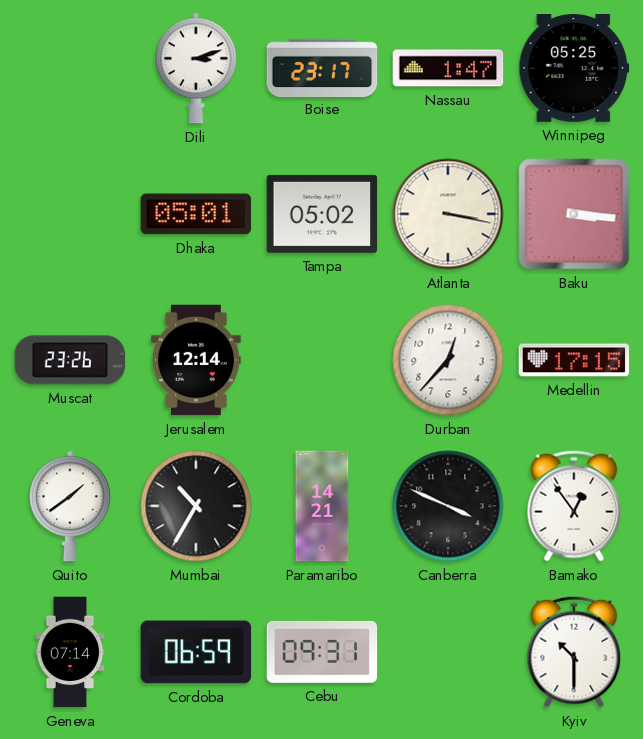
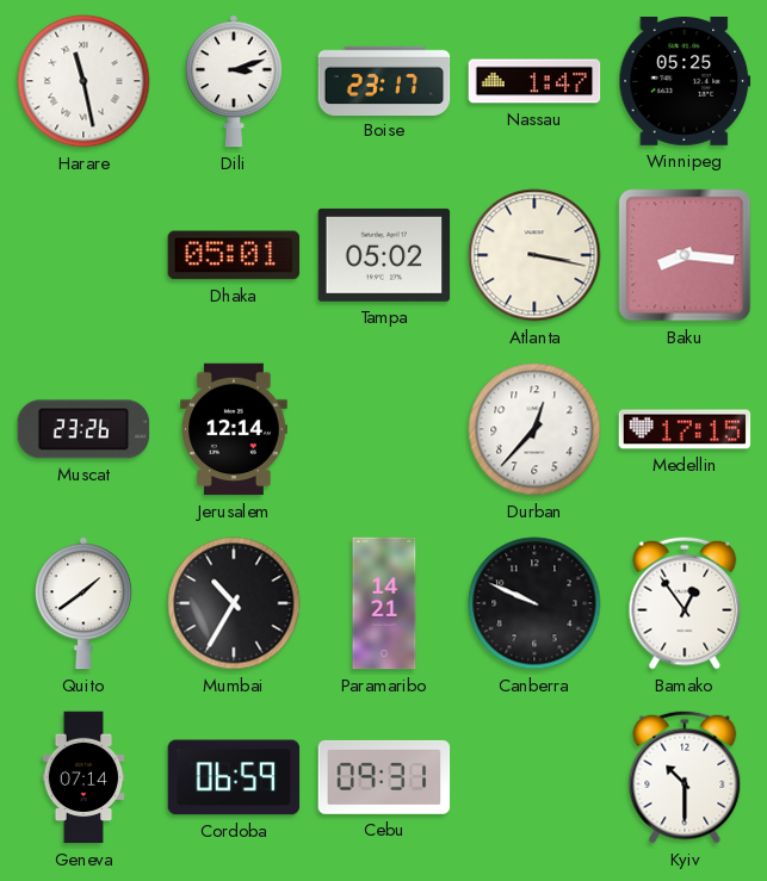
Harare: none -> 11:28 (83, 81)
Baku: 3:16 -> 8:16 (685, 255)
Canberra: 3:49 -> 9:49 (534, 603)
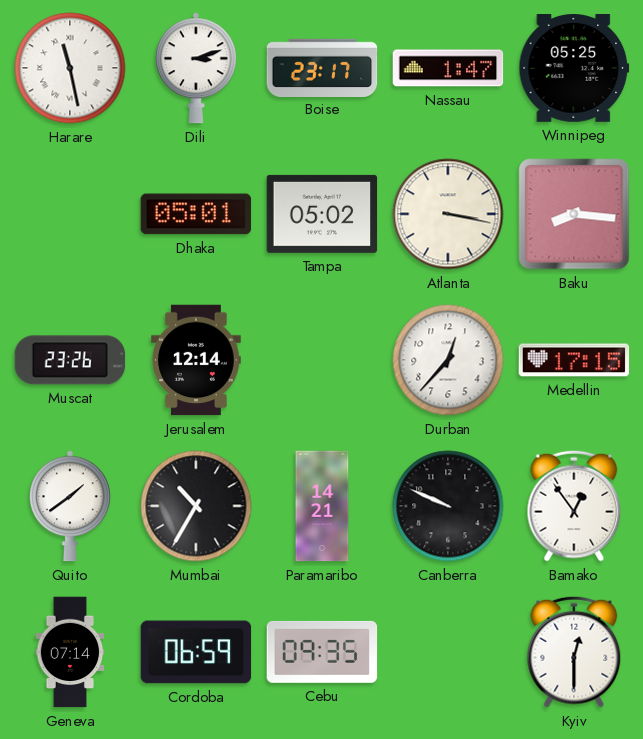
Cebu: 09:31 -> 09:35 (322, 652)
Kyiv: 10:30 -> 12:30 (574, 652)
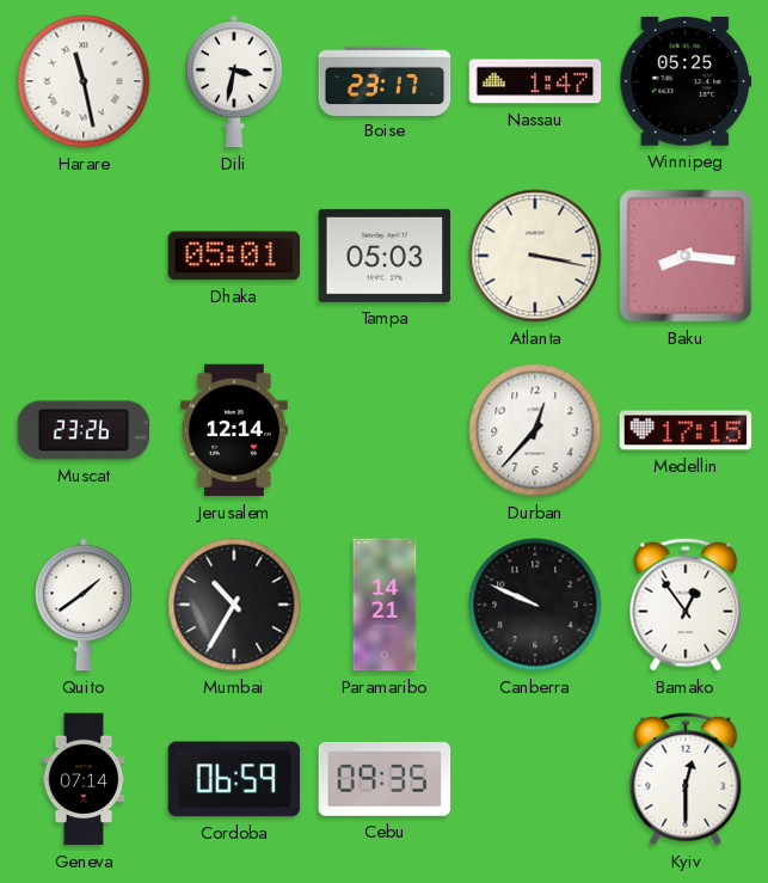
Dili: 3:12 -> 3:32 (235, 81)
Tampa: 05:02 -> 05:03 (385, 256)
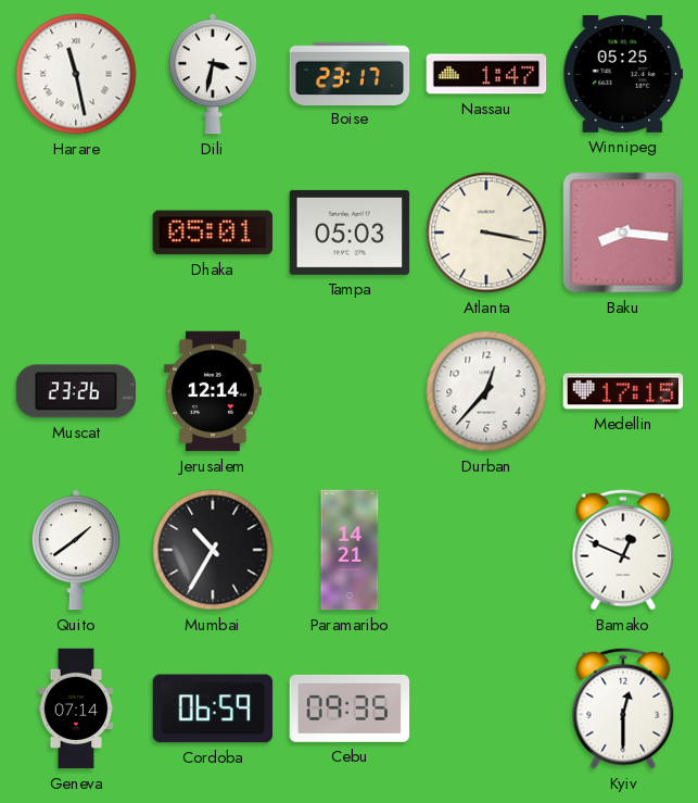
Canberra: 9:49 -> none (535, 605)
Bamako: 12:54 -> 12:49 (623, 550)
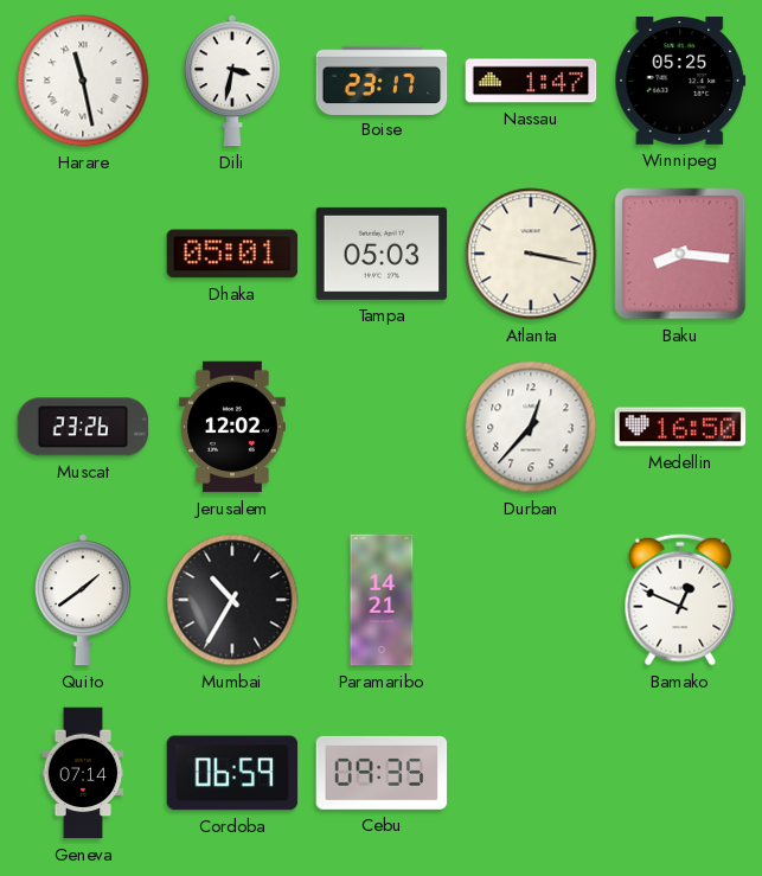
Jerusalem: 12:14 -> 12:02 (233, 427)
Medellin: 17:15 -> 16:50 (680, 427)
Kyiv: 12:30 -> none (623, 708)
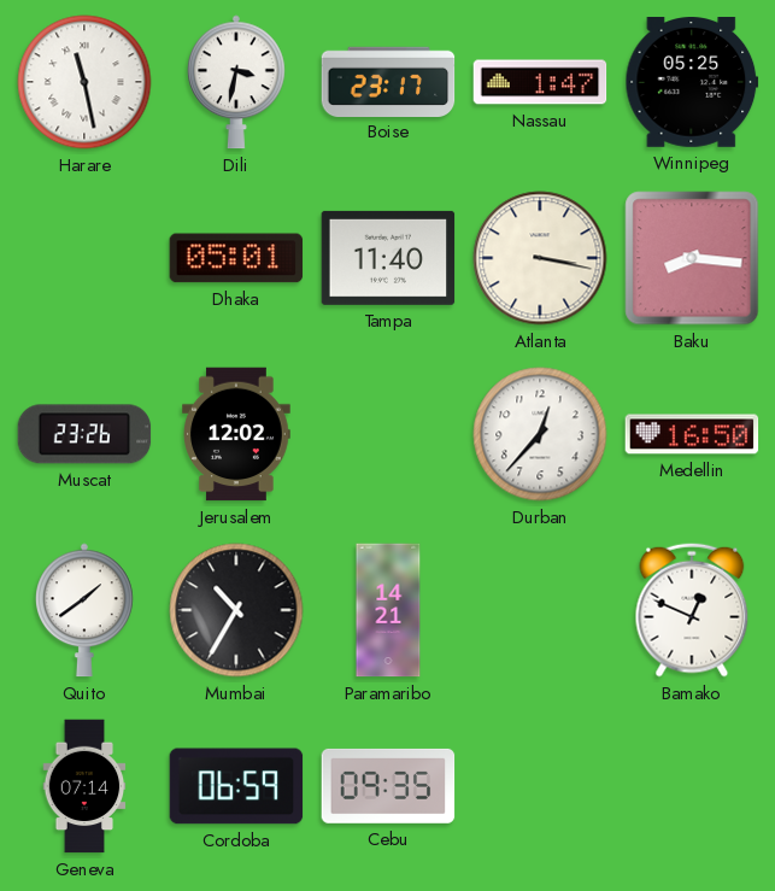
Tampa: 05:03 -> 11:40 (388, 258)
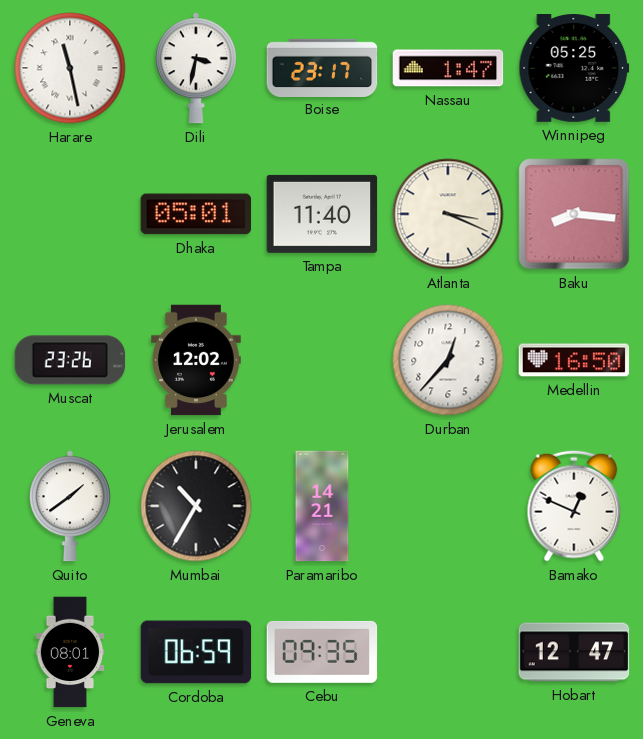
Atlanta: 3:17 -> 3:19 (448, 214)
Geneva: 07:14 -> 08:01 (70, 652)
Hobart: none -> 12:47 (574, 652)
